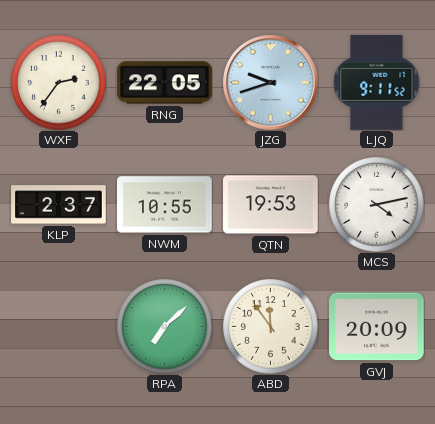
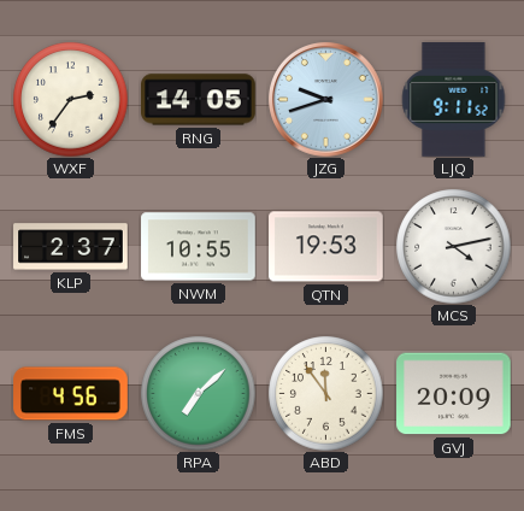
RNG: 22:05 -> 14:05 (199, 100)
FMS: none -> 4:56 (71, 394)
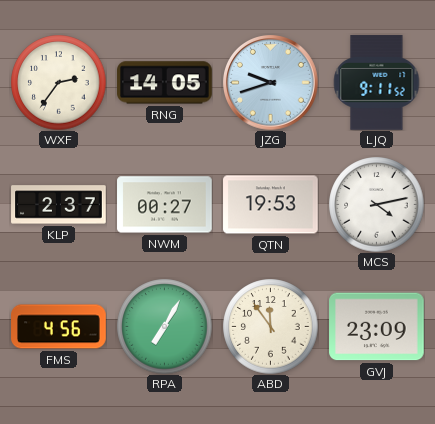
NWM: 10:55 -> 00:27 (165, 205)
RPA: 7:08 -> 7:05 (164, 326)
GVJ: 20:09 -> 23:09 (377, 327)
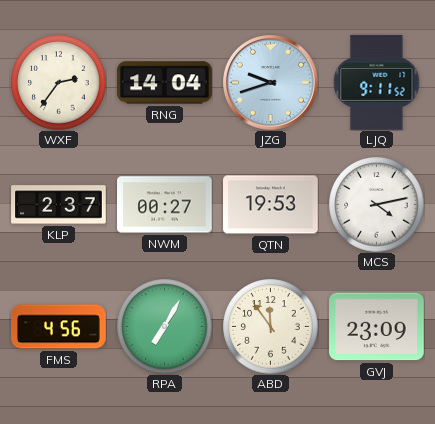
RNG: 14:05 -> 14:04 (165, 83)
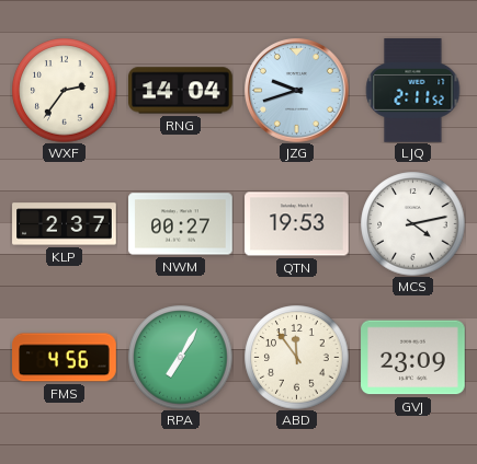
LJQ: 9:11 -> 2:11 (413, 91)
